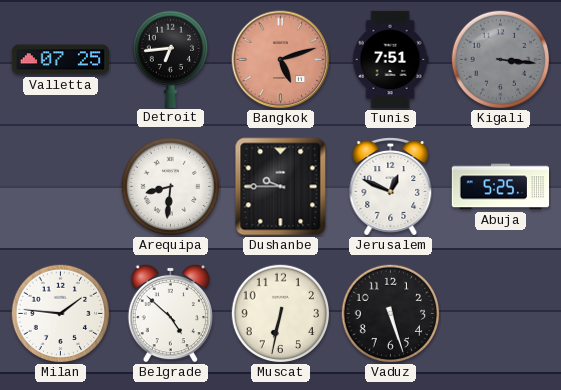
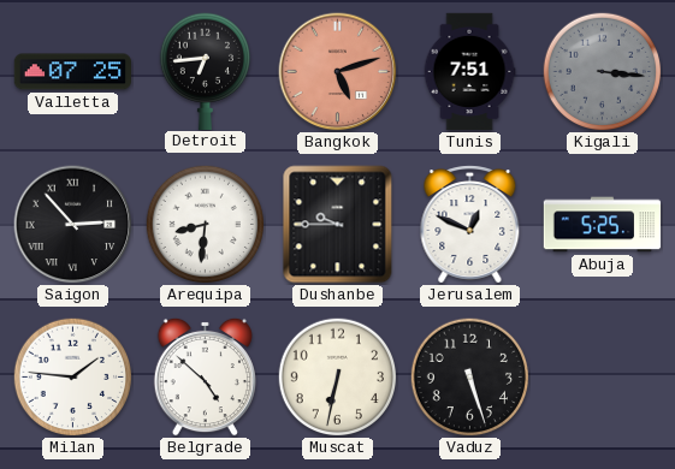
Saigon: none -> 2:53 (73, 225)
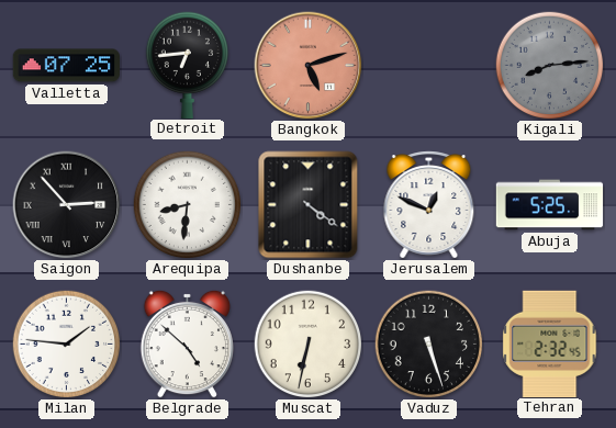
Tunis: 7:51 -> none (469, 72)
Kigali: 3:16 -> 8:14 (550, 66)
Dushanbe: 9:45 -> 4:21 (309, 205)
Tehran: none -> 2:32 (550, 343)
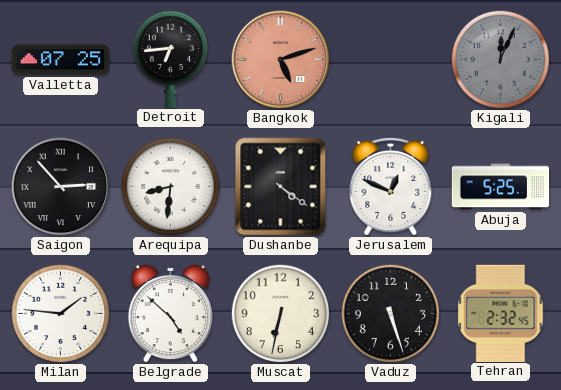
Kigali: 8:14 -> 12:04 (501, 60)
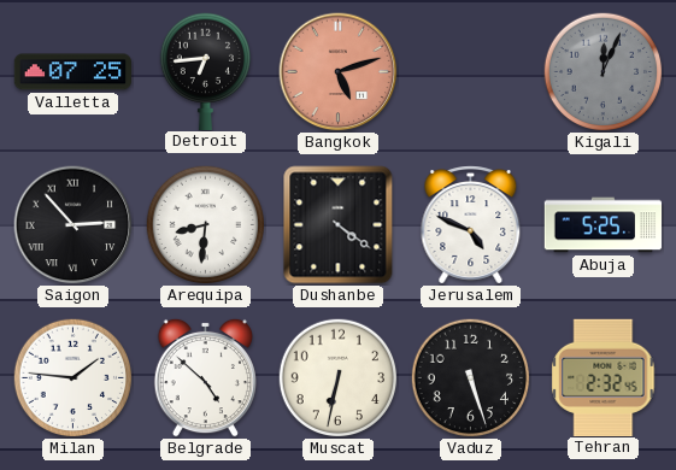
Jerusalem: 12:49 -> 4:49 (471, 225)
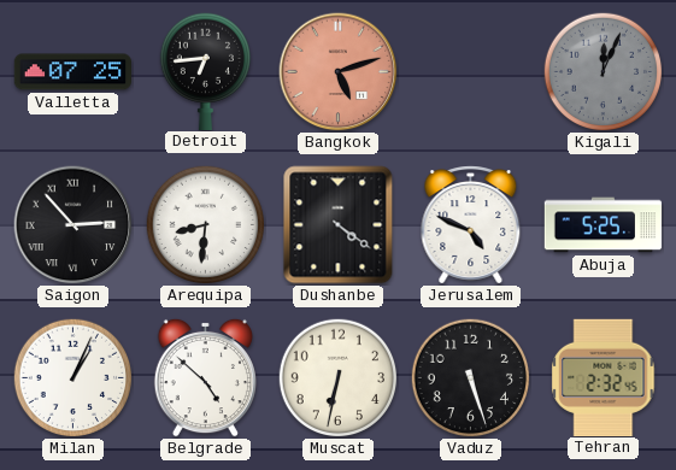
Milan: 1:46 -> 1:04 (74, 378)
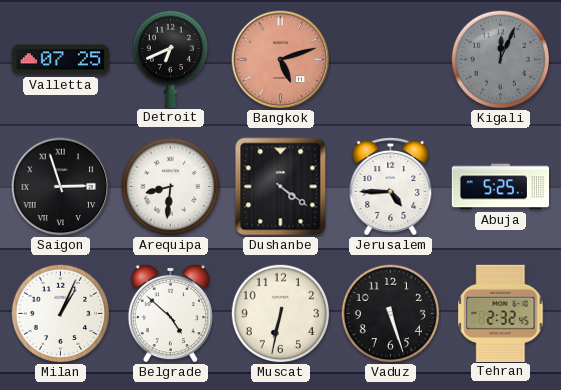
Detroit: 6:44 -> 6:41 (170, 59)
Saigon: 2:53 -> 2:57 (61, 187)
Jerusalem: 4:49 -> 4:45 (391, 187)
